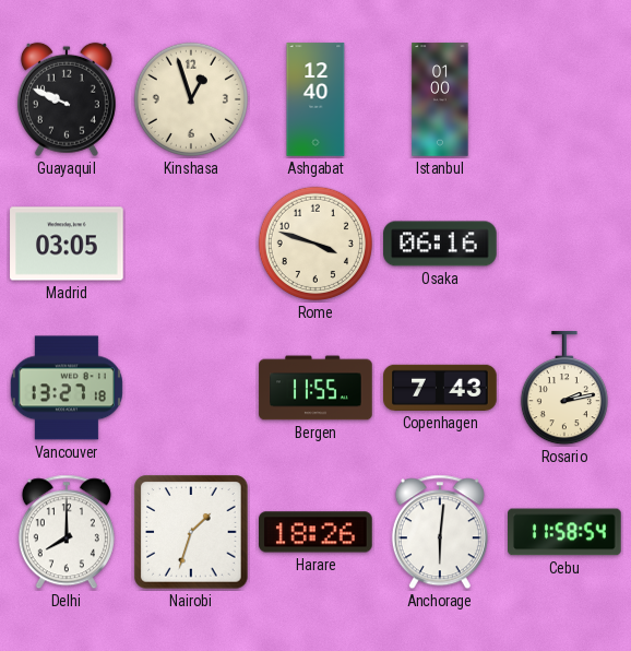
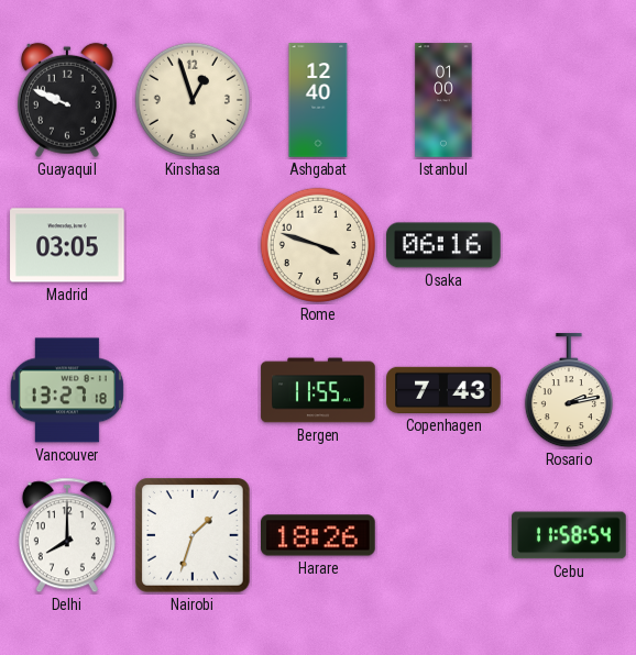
Anchorage: 6:01 -> none (440, 532)
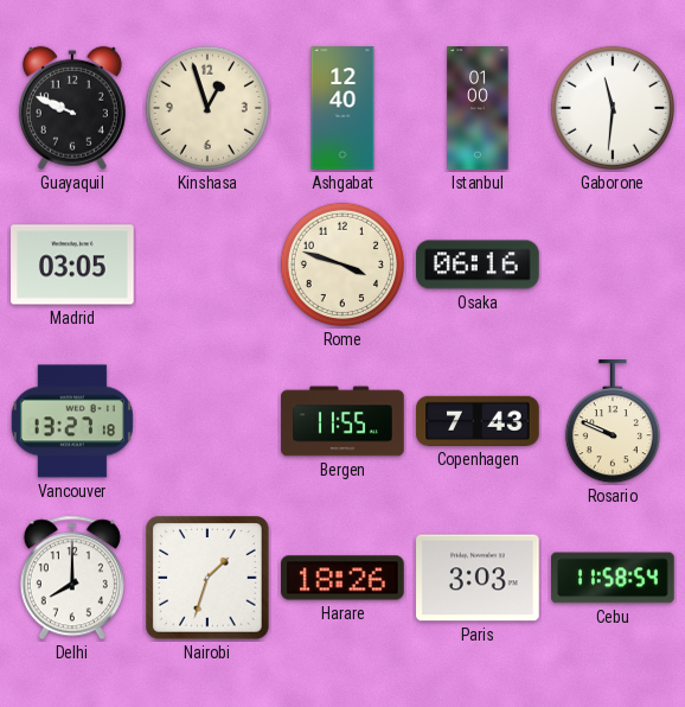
Gaborone: none -> 11:31 (613, 108)
Rosario: 2:13 -> 9:49 (613, 422)
Paris: none -> 3:03 (478, 578)
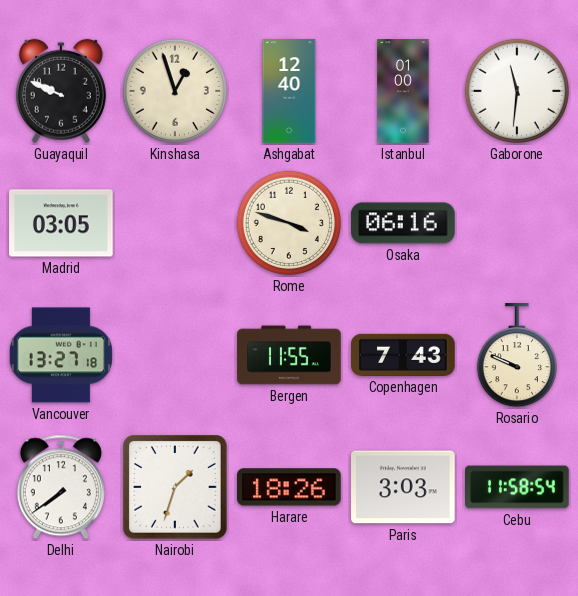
Delhi: 8:00 -> 7:39 (61, 487)
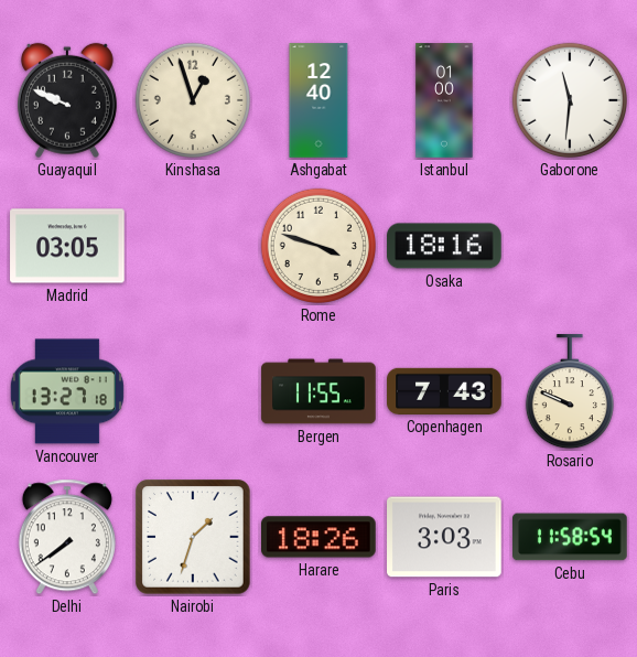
Osaka: 06:16 -> 18:16 (444, 246)
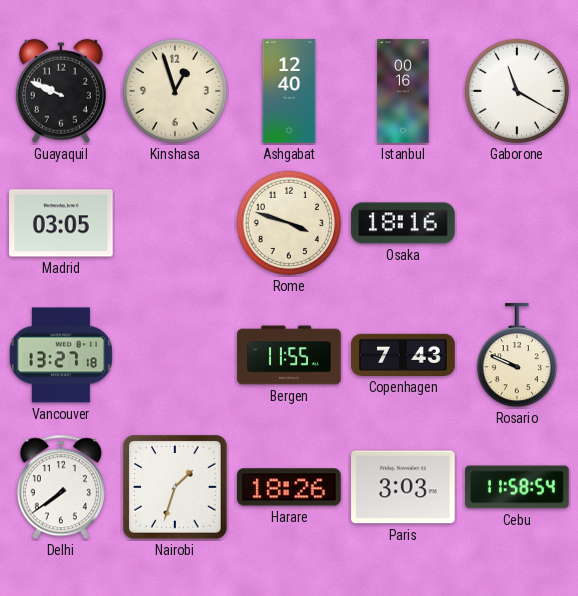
Istanbul: 01:00 -> 00:16 (403, 91)
Gaborone: 11:31 -> 11:20 (517, 91)
